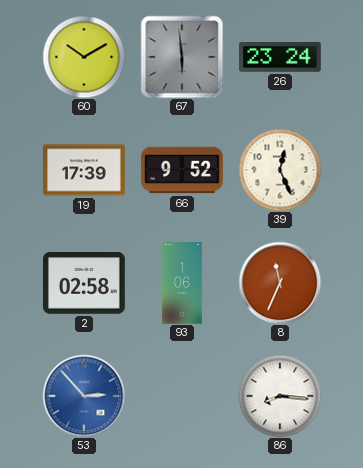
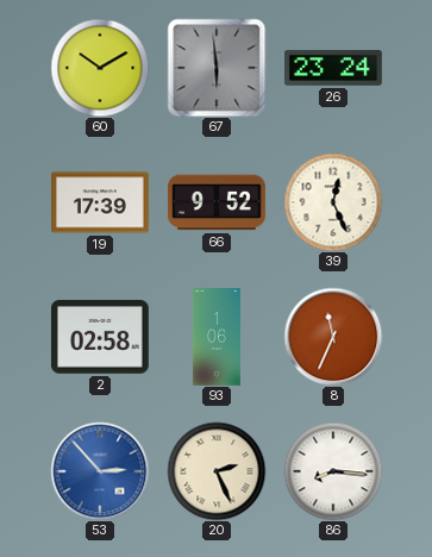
20: none -> 2:26 (217, 471)
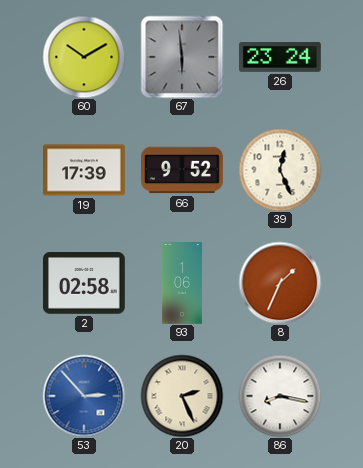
8: 11:34 -> 1:34 (280, 283)
86: 8:16 -> 8:17 (280, 396)
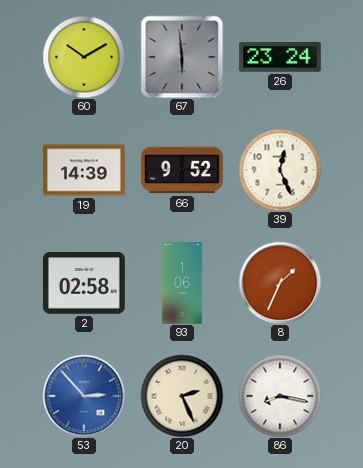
19: 17:39 -> 14:39 (85, 170)
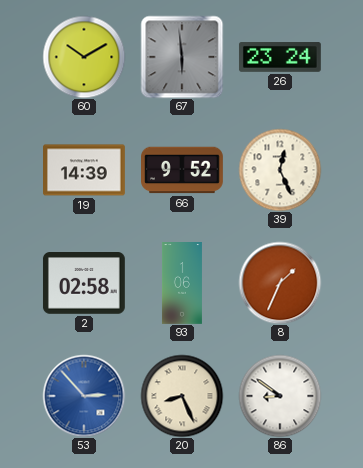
20: 2:26 -> 8:26 (182, 396)
86: 8:17 -> 8:51 (280, 396)
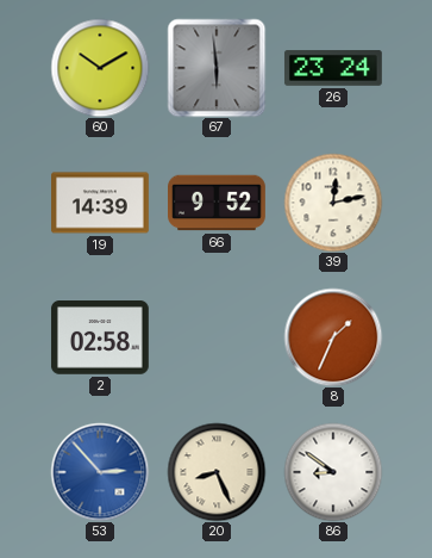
39: 12:26 -> 12:13 (333, 203)
93: 1:06 -> none (182, 284)
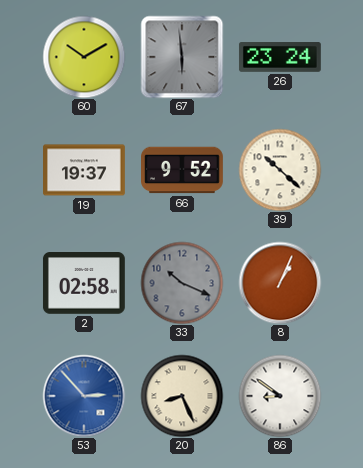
19: 14:39 -> 19:37 (85, 170)
39: 12:13 -> 10:22 (280, 170)
33: none -> 10:19 (182, 283)
8: 1:34 -> 1:04 (280, 283)
